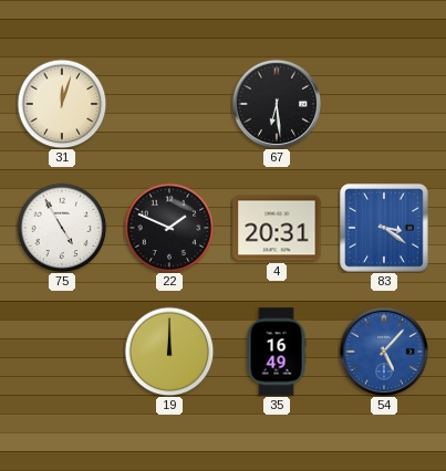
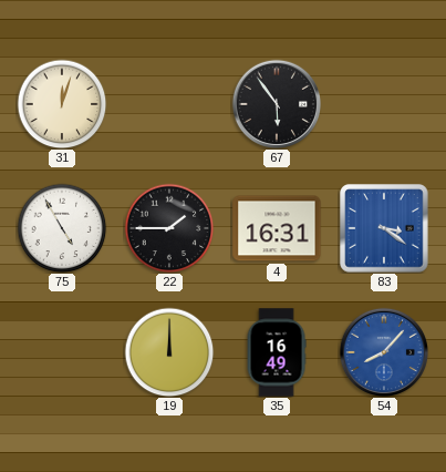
67: 6:29 -> 5:54 (276, 103)
22: 1:49 -> 1:45 (169, 228)
4: 20:31 -> 16:31 (277, 228)
54: 5:07 -> 8:07 (383, 351)
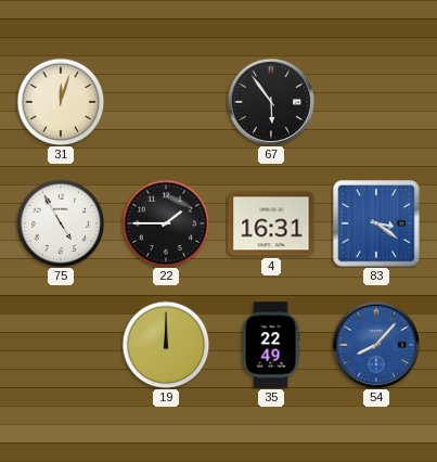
35: 16:49 -> 22:49 (271, 345)
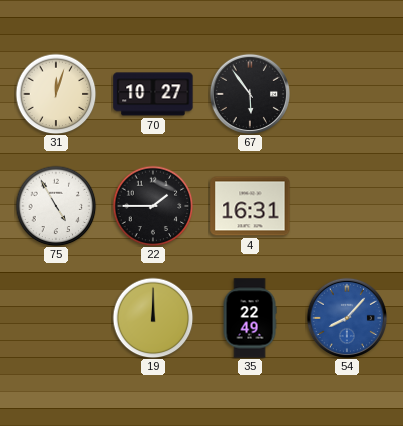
70: none -> 10:27 (153, 94)
83: 3:21 -> none (376, 223)
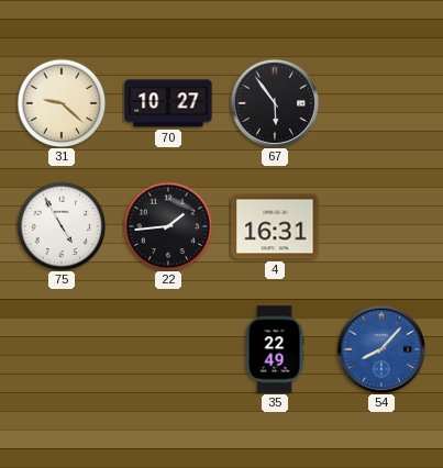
31: 12:03 -> 9:22 (62, 103)
22: 1:45 -> 1:44 (168, 226)
19: 12:00 -> none (153, 318)
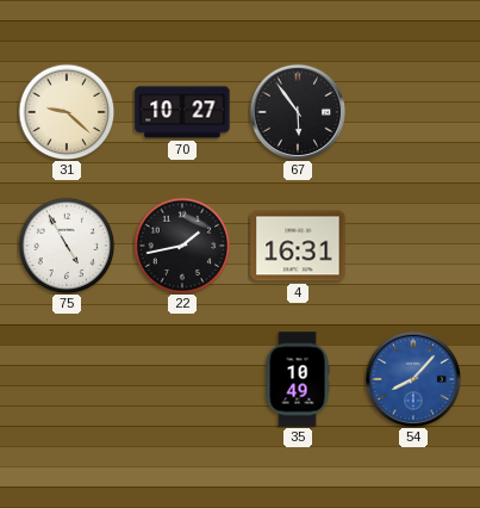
22: 1:44 -> 1:43 (182, 246)
35: 22:49 -> 10:49 (298, 379)
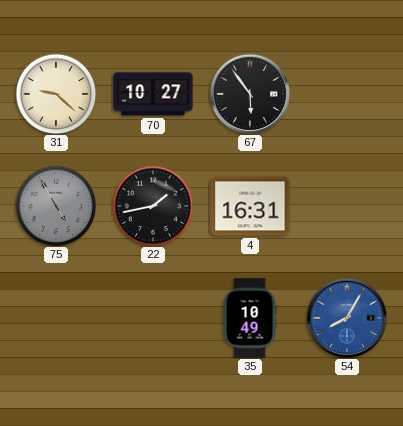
75 dial: white -> grey (56, 206)
54: 8:07 -> 8:05 (346, 317)
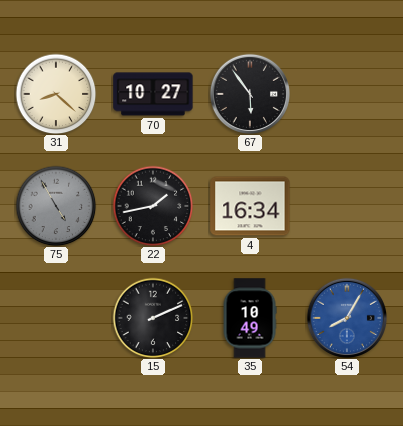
31: 9:22 -> 8:22 (56, 94)
4: 16:31 -> 16:34 (250, 206)
15: none -> 2:11 (153, 318)
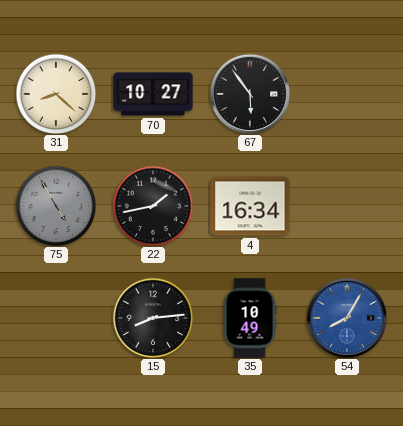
15: 2:11 -> 8:14 (153, 318)
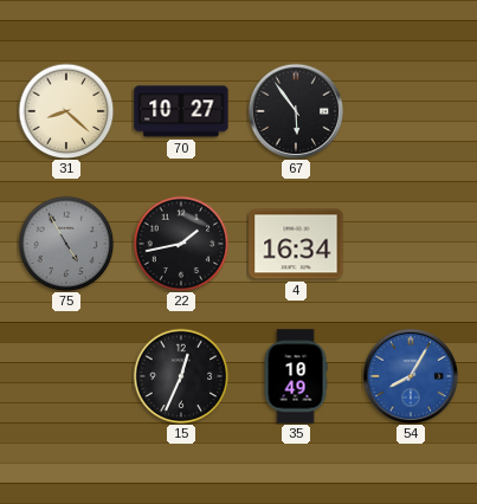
15: 8:14 -> 12:34 (181, 376)
